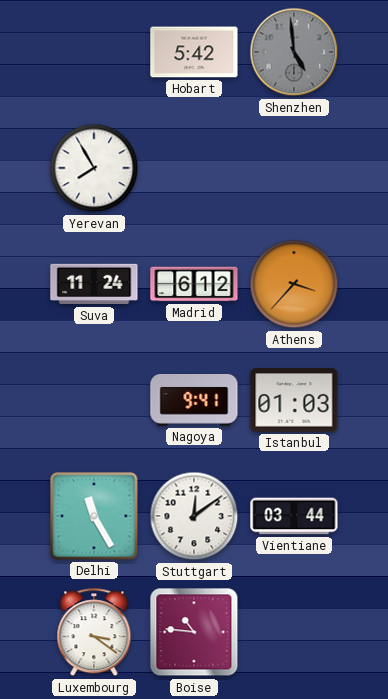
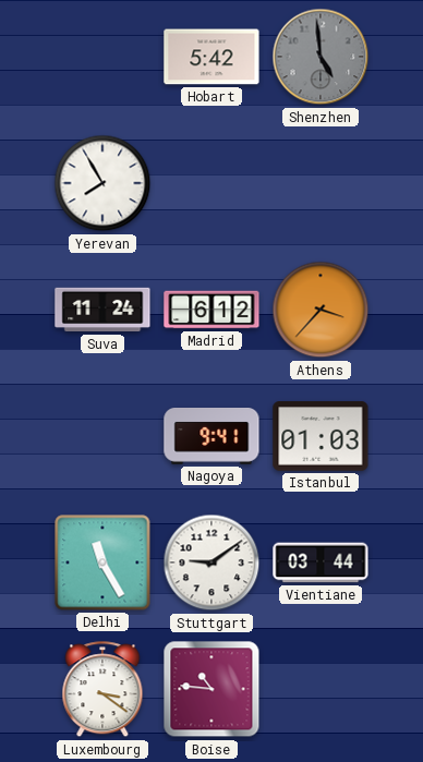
Stuttgart: 12:09 -> 9:09 (211, 563)
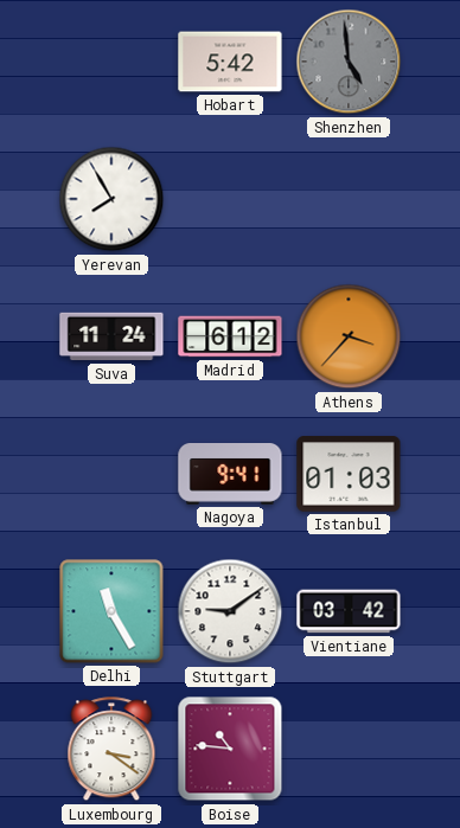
Vientiane: 03:44 -> 03:42 (349, 611)
